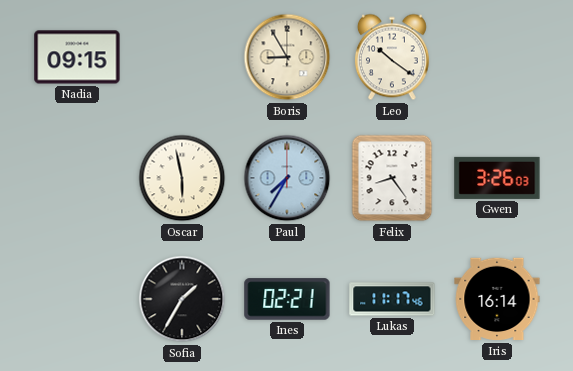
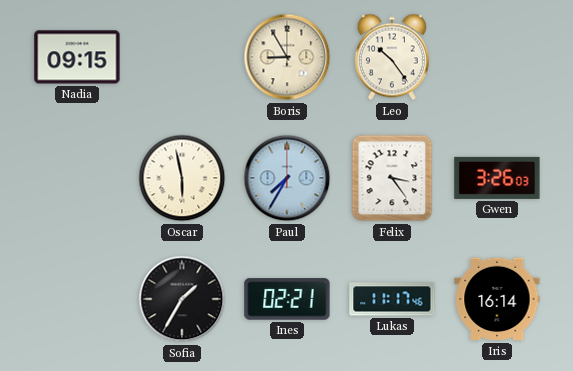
Leo: 10:21 -> 10:24 (392, 57)
Felix: 8:24 -> 3:24 (392, 178)
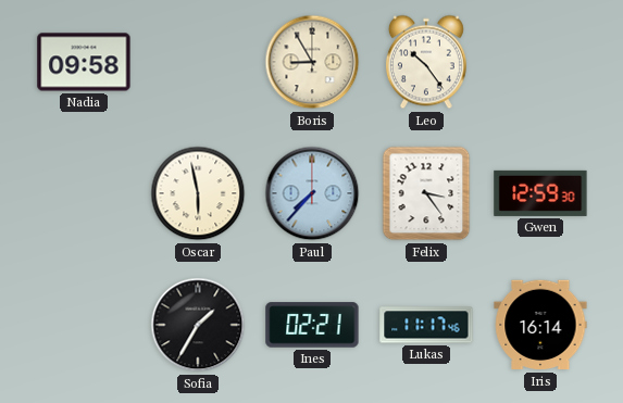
Nadia: 09:15 -> 09:58 (84, 62)
Paul: 7:35 -> 7:37 (312, 193)
Gwen: 3:26 -> 12:59 (540, 193)
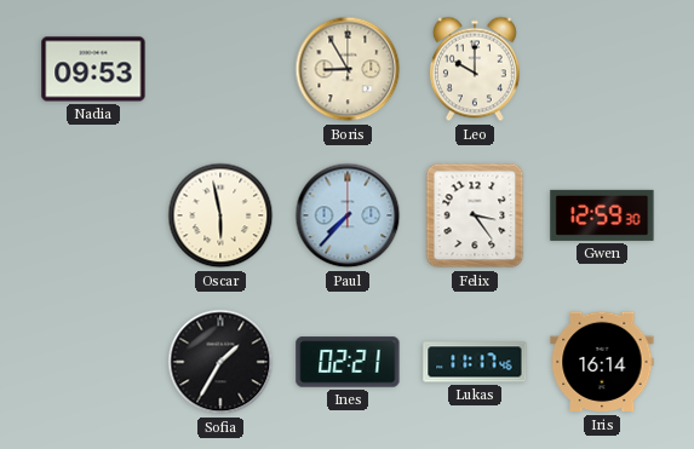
Nadia: 09:58 -> 09:53 (93, 69)
Leo: 10:24 -> 10:00 (475, 69)
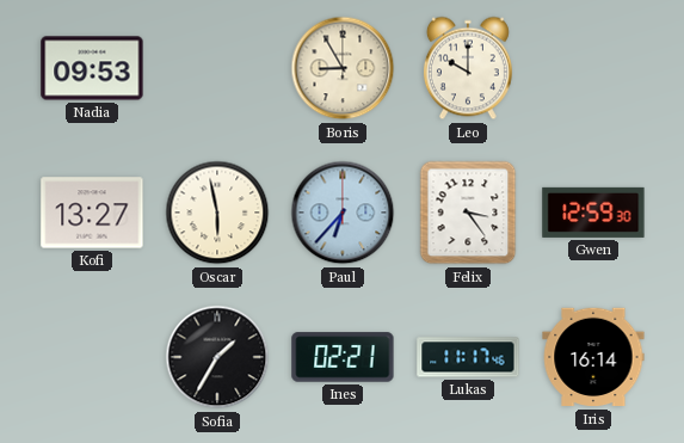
Kofi: none -> 13:27 (92, 213)
Paul: 7:37 -> 6:37 (343, 213)
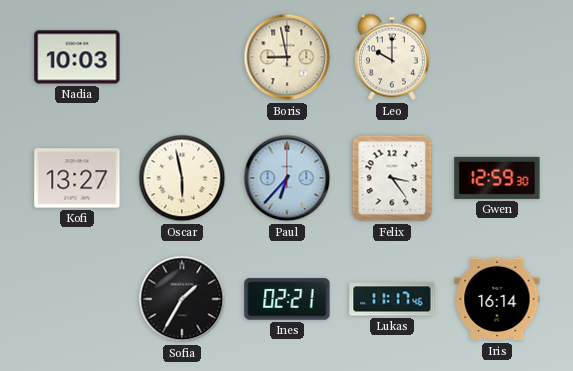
Nadia: 09:53 -> 10:03 (77, 57)
Boris: 8:55 -> 8:58 (287, 57)
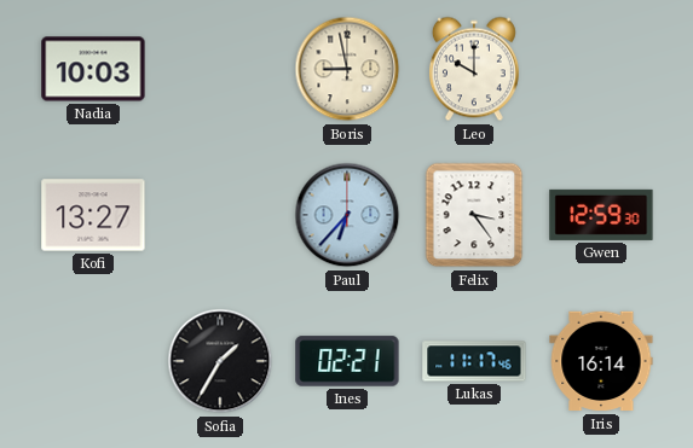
Oscar: 5:58 -> none (182, 178)
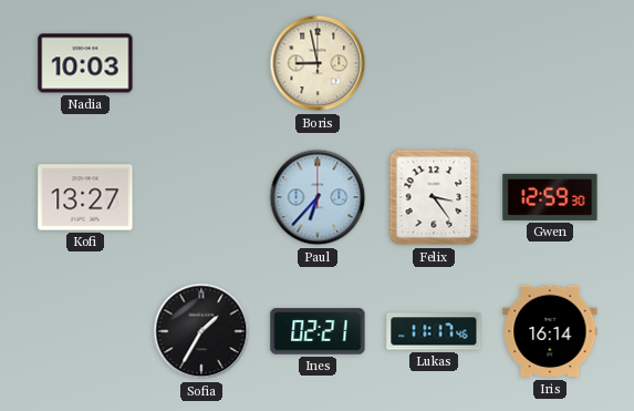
Leo: 10:00 -> none (474, 69)
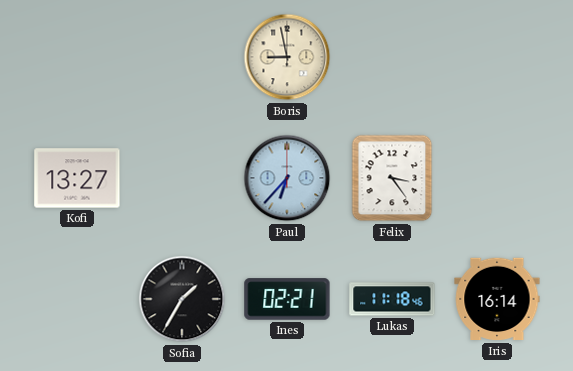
Nadia: 10:03 -> none (85, 63)
Gwen: 12:59 -> none (550, 197)
Lukas: 11:17 -> 11:18 (392, 299)
